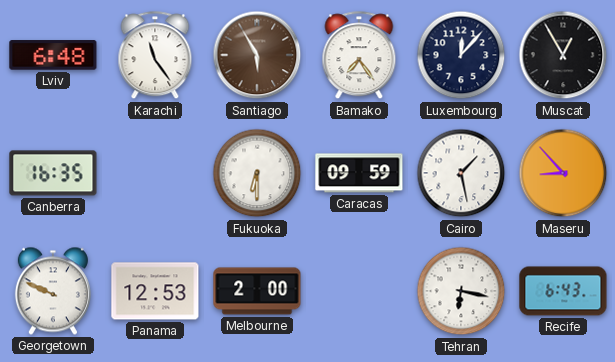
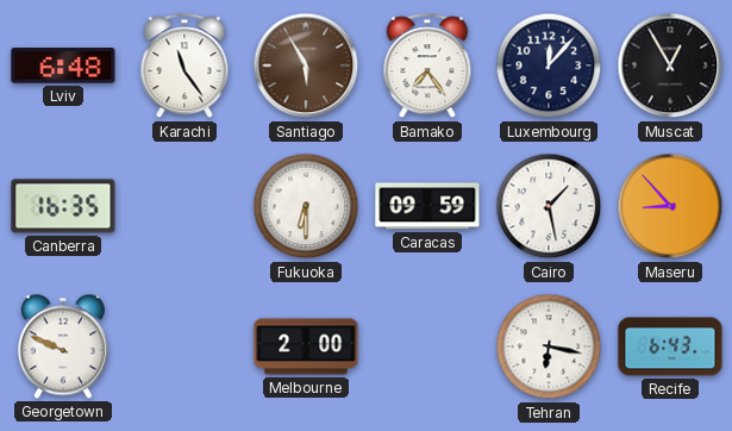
Panama: 12:53 -> none (155, 291)
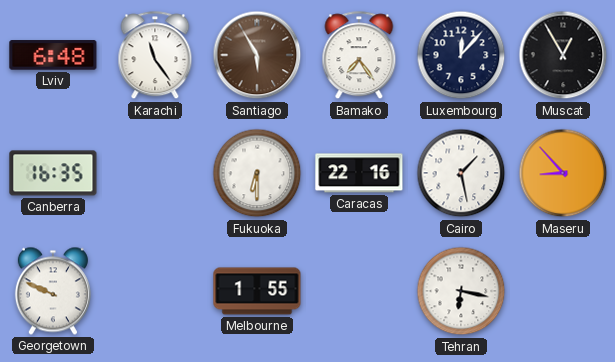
Caracas: 09:59 -> 22:16 (359, 173)
Melbourne: 2:00 -> 1:55 (257, 291)
Recife: 6:43 -> none (670, 346)
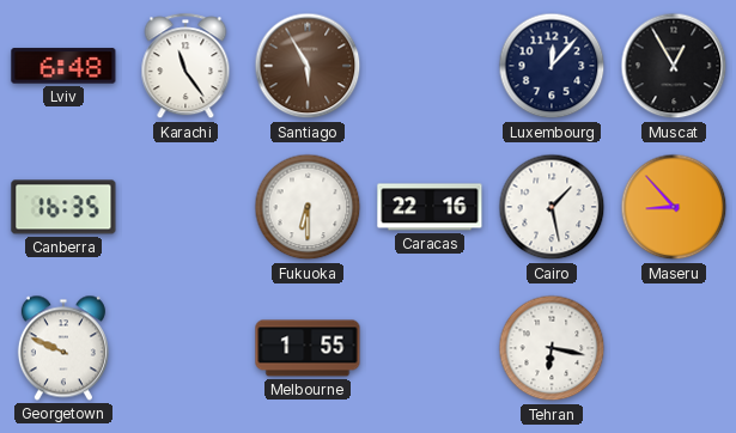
Bamako: 7:24 -> none (359, 56)
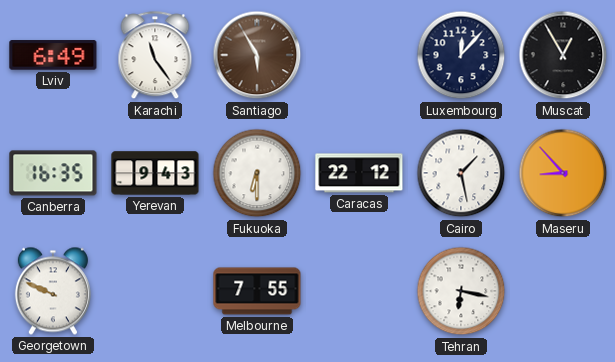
Lviv: 6:48 -> 6:49 (53, 55)
Yerevan: none -> 9:43 (155, 173)
Caracas: 22:16 -> 22:12 (359, 173)
Melbourne: 1:55 -> 7:55 (257, 291)
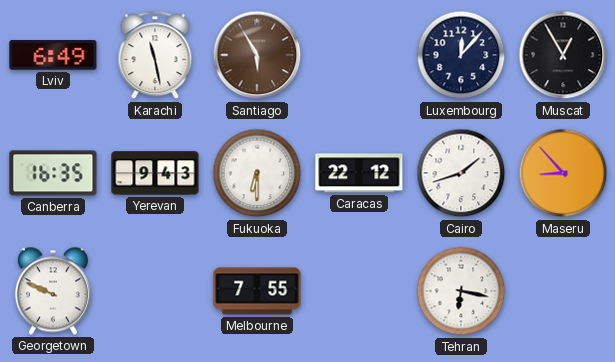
Karachi: 11:24 -> 11:28 (155, 56)
Cairo: 1:28 -> 1:42 (461, 173)
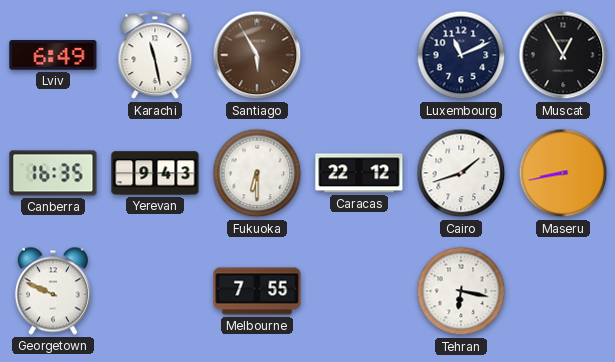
Luxembourg: 12:07 -> 11:11 (461, 55)
Maseru: 8:53 -> 8:43 (563, 173)
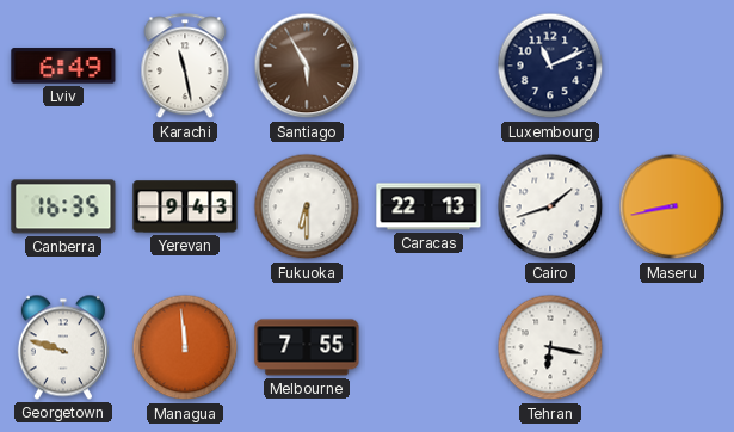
Muscat: 12:55 -> none (563, 55)
Caracas: 22:12 -> 22:13 (428, 206)
Georgetown: 9:49 -> 9:48 (63, 347)
Managua: none -> 11:59 (185, 347)
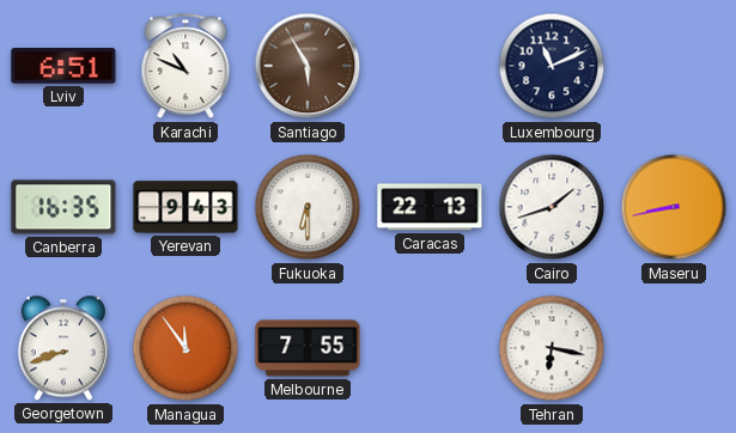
Lviv: 6:49 -> 6:51 (63, 66)
Karachi: 11:28 -> 10:49 (185, 67)
Georgetown: 9:48 -> 8:42 (63, 348)
Managua: 11:59 -> 11:54 (185, 348)
